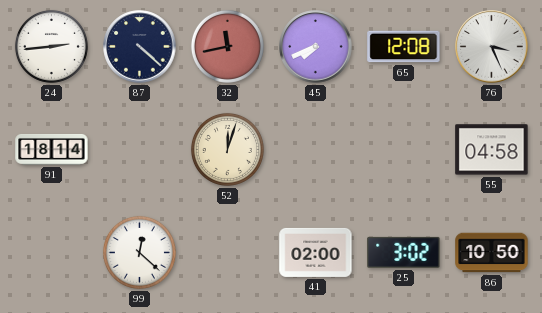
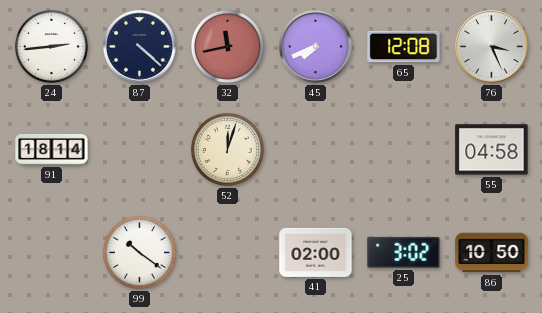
99: 12:22 -> 10:21 (139, 252)
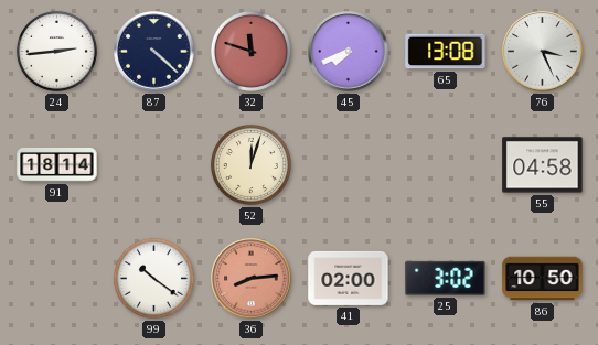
32: 11:43 -> 11:48 (250, 51)
65: 12:08 -> 13:08 (446, 52)
36: none -> 8:14 (252, 279)
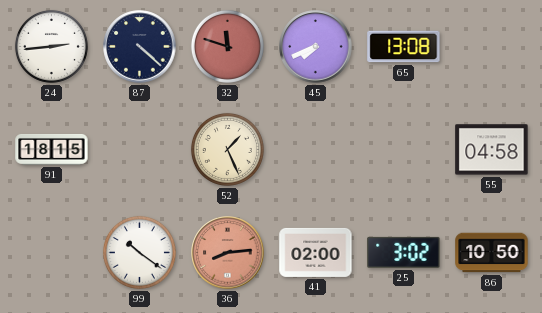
76: 3:26 -> none (543, 52)
91: 18:14 -> 18:15 (52, 149)
52: 12:03 -> 1:26 (227, 149)
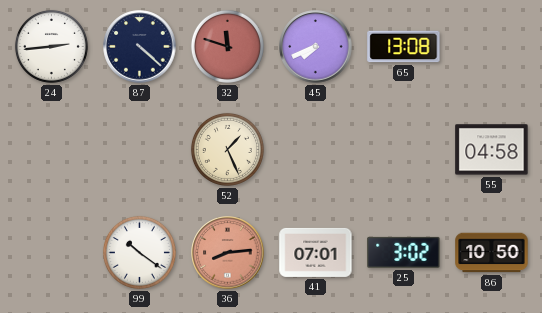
91: 18:15 -> none (52, 149)
41: 02:00 -> 07:01 (316, 252)
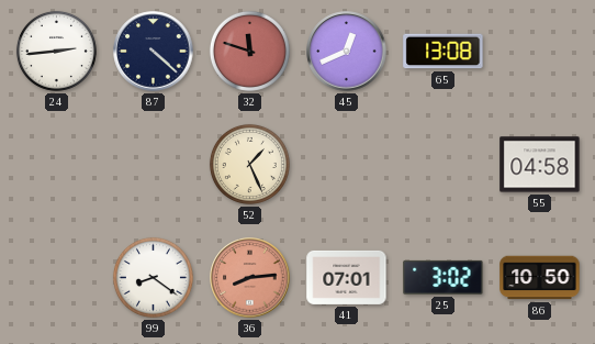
45: 7:41 -> 12:41 (347, 52)
99: 10:21 -> 8:21 (153, 277)
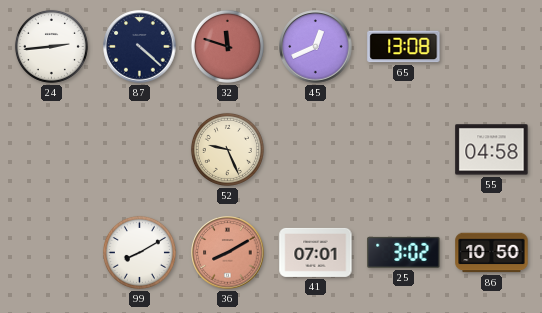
52: 1:26 -> 9:26 (227, 149)
99: 8:21 -> 8:10 (139, 252)
36: 8:14 -> 8:10 (228, 253)
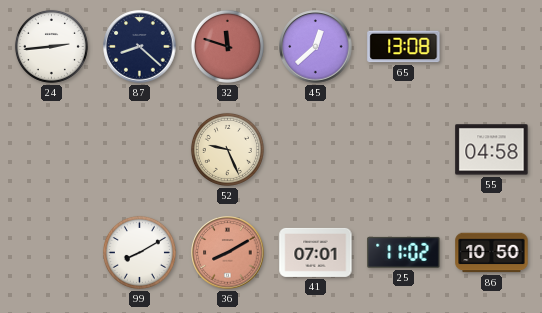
87: 4:22 -> 8:22 (140, 47)
45: 12:41 -> 12:38 (316, 47)
25: 3:02 -> 11:02 (404, 252)
